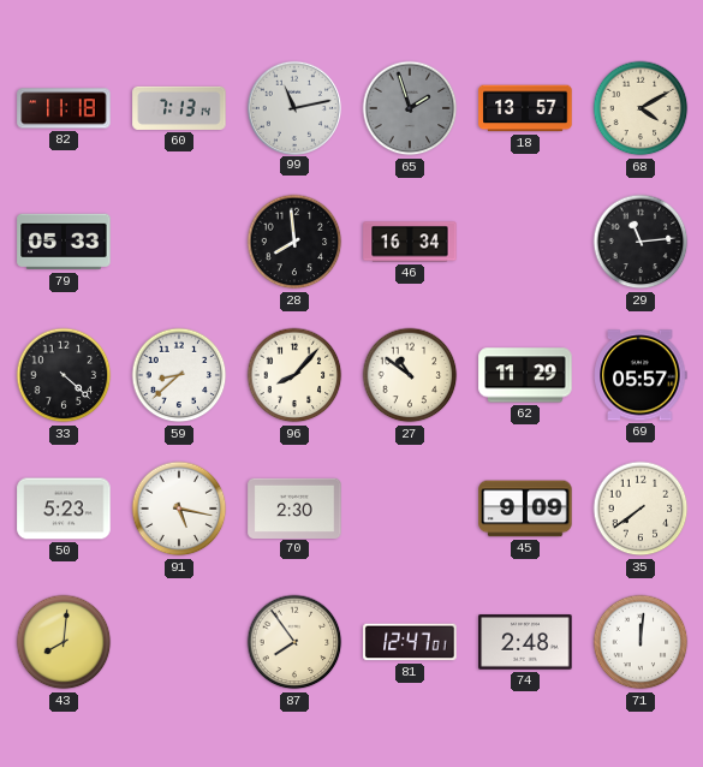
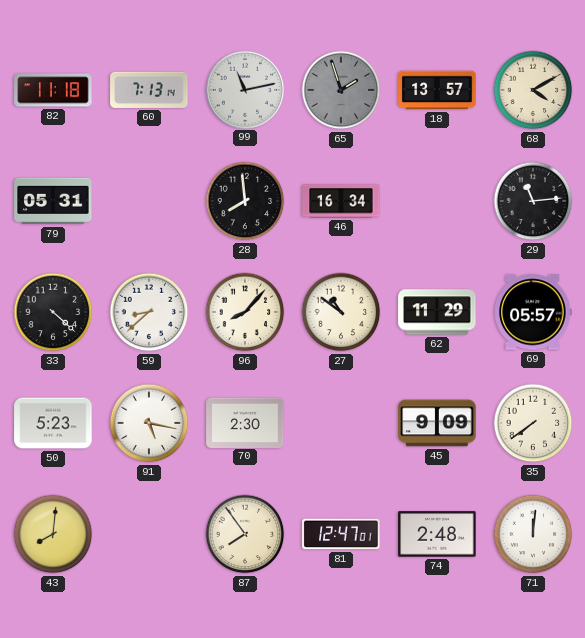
79: 05:33 -> 05:31 (53, 201)
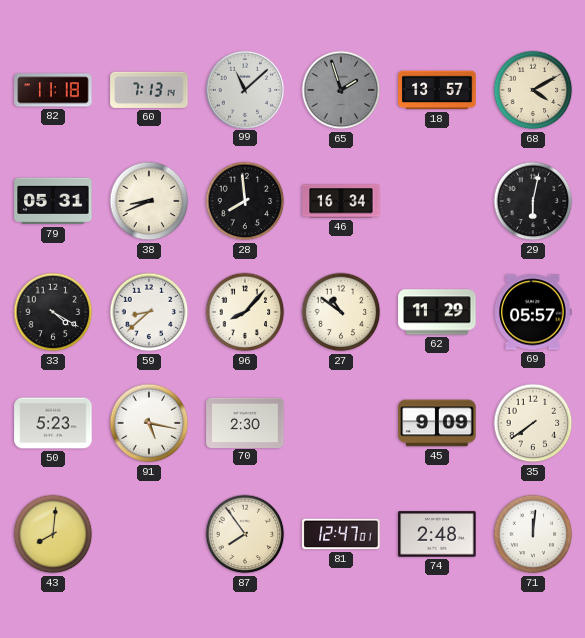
99: 11:13 -> 11:08 (244, 89)
38: none -> 8:41 (149, 201)
29: 11:14 -> 6:02 (533, 201)
33: 4:22 -> 4:20 (53, 312)
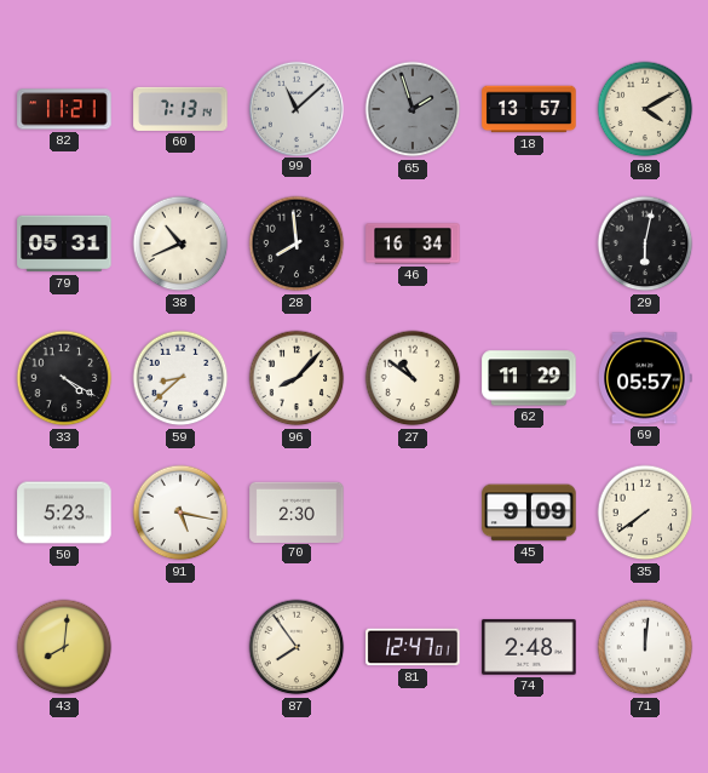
82: 11:18 -> 11:21 (64, 109)
38: 8:41 -> 10:41 (180, 244)
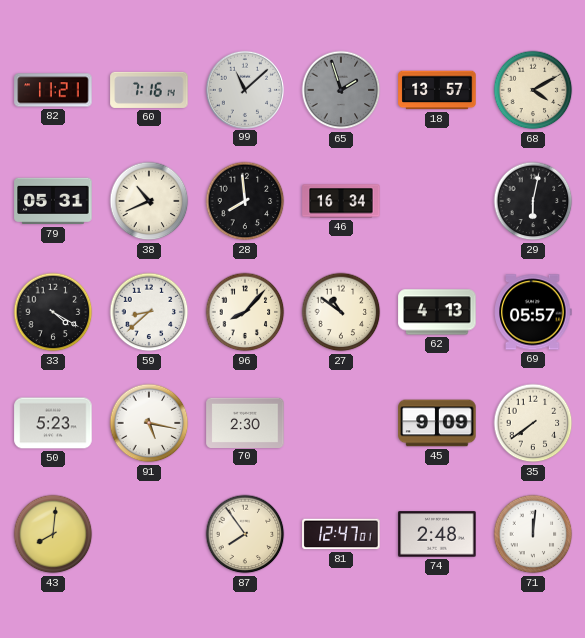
60: 7:13 -> 7:16 (149, 90)
62: 11:29 -> 4:13 (437, 312)
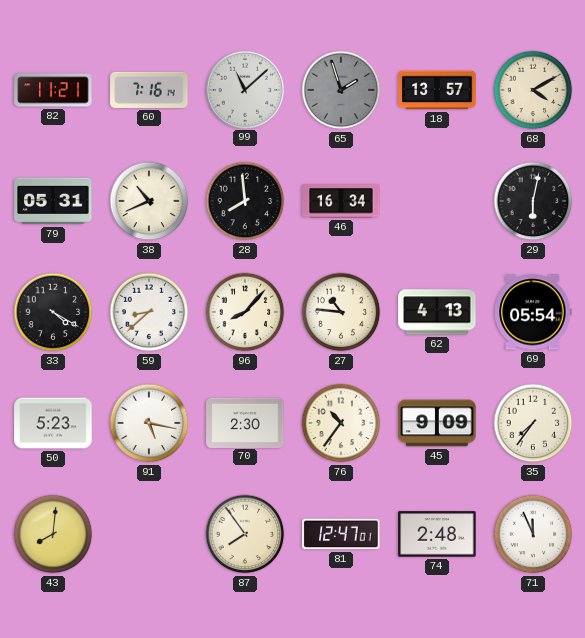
27: 10:51 -> 10:46 (341, 312)
69: 05:57 -> 05:54 (533, 312)
76: none -> 10:36 (341, 423)
35: 7:39 -> 7:36 (533, 423)
71: 12:01 -> 11:56 (533, 534)
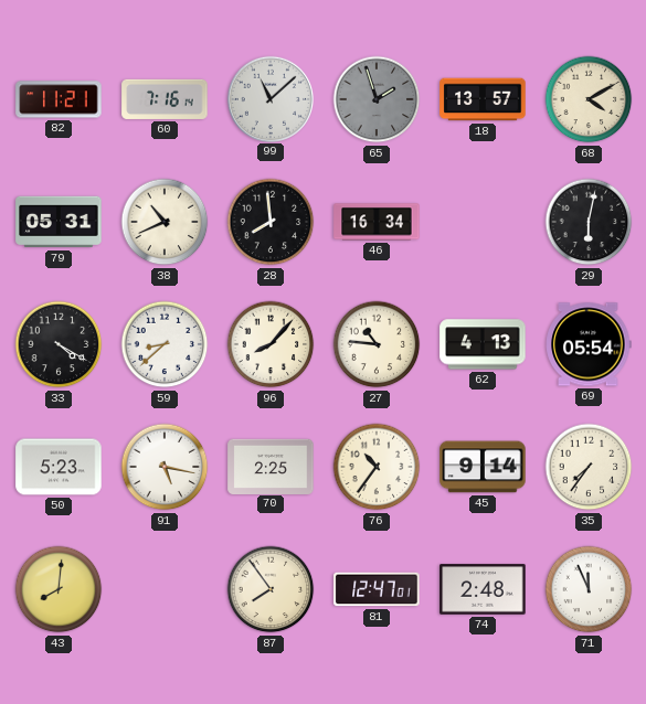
70: 2:30 -> 2:25 (271, 466)
45: 9:09 -> 9:14 (483, 467)
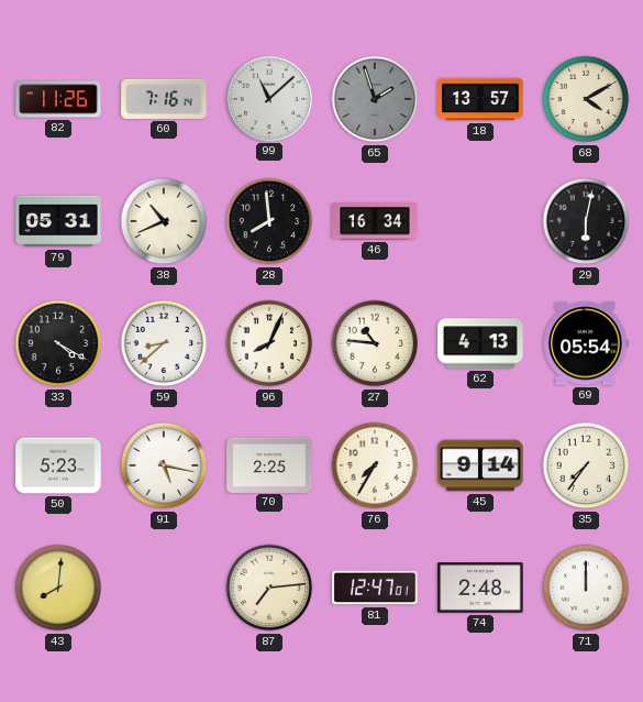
82: 11:21 -> 11:26 (58, 99)
96: 8:07 -> 8:04 (269, 343)
76: 10:36 -> 7:35 (375, 465)
87: 7:54 -> 7:14 (269, 588)
71: 11:56 -> 12:00 (586, 588)
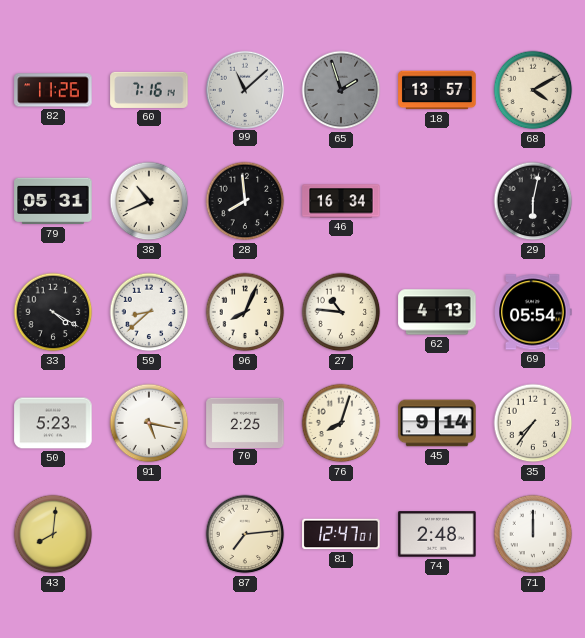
76: 7:35 -> 8:03 (341, 423)
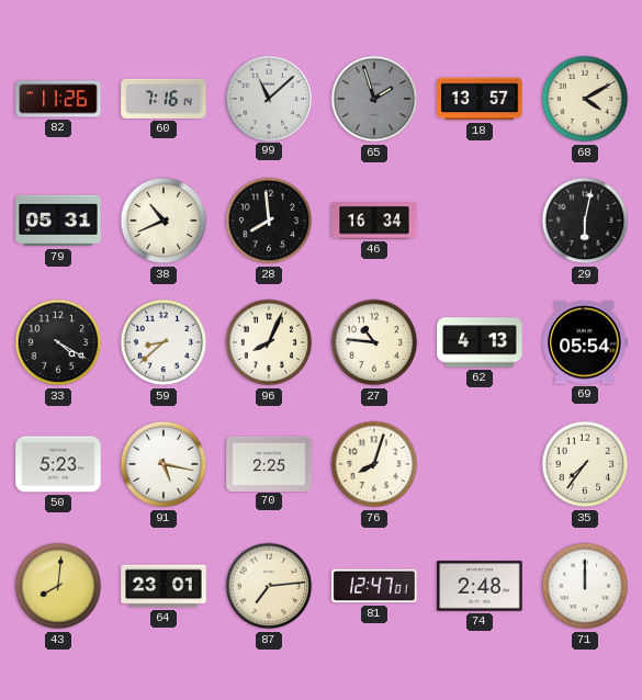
45: 9:14 -> none (437, 423)
64: none -> 23:01 (164, 586)
